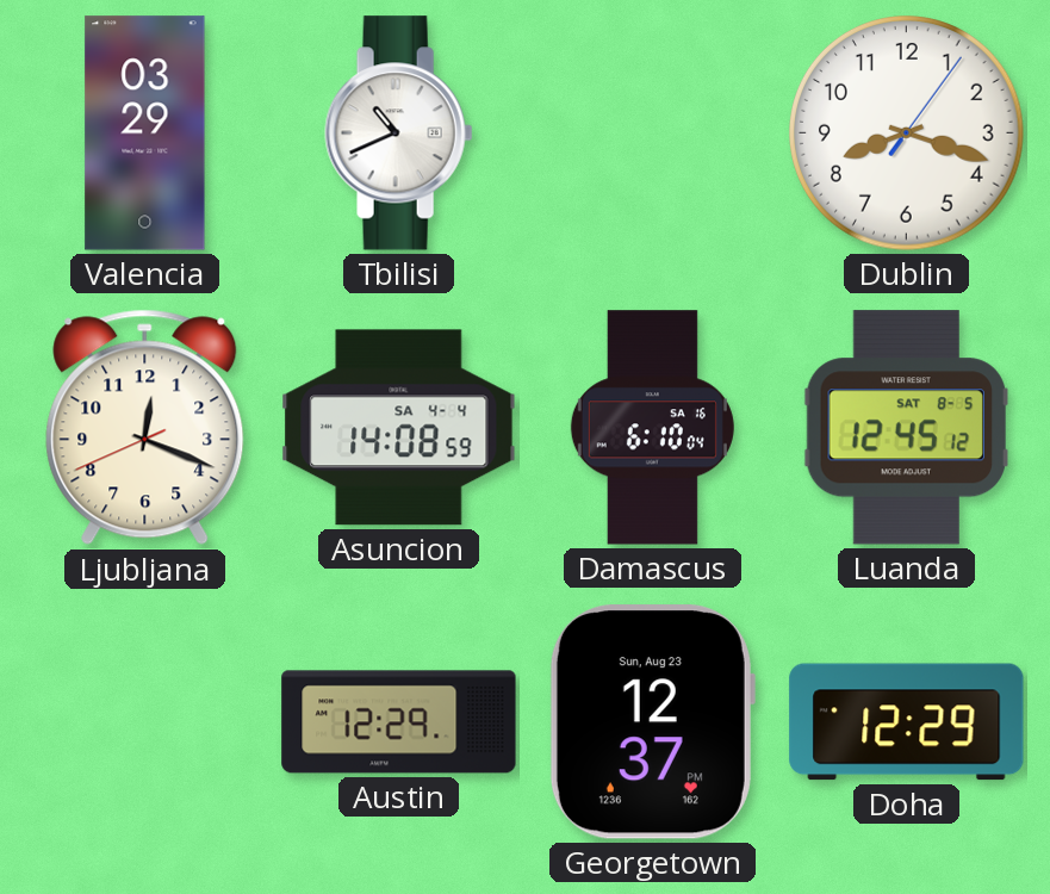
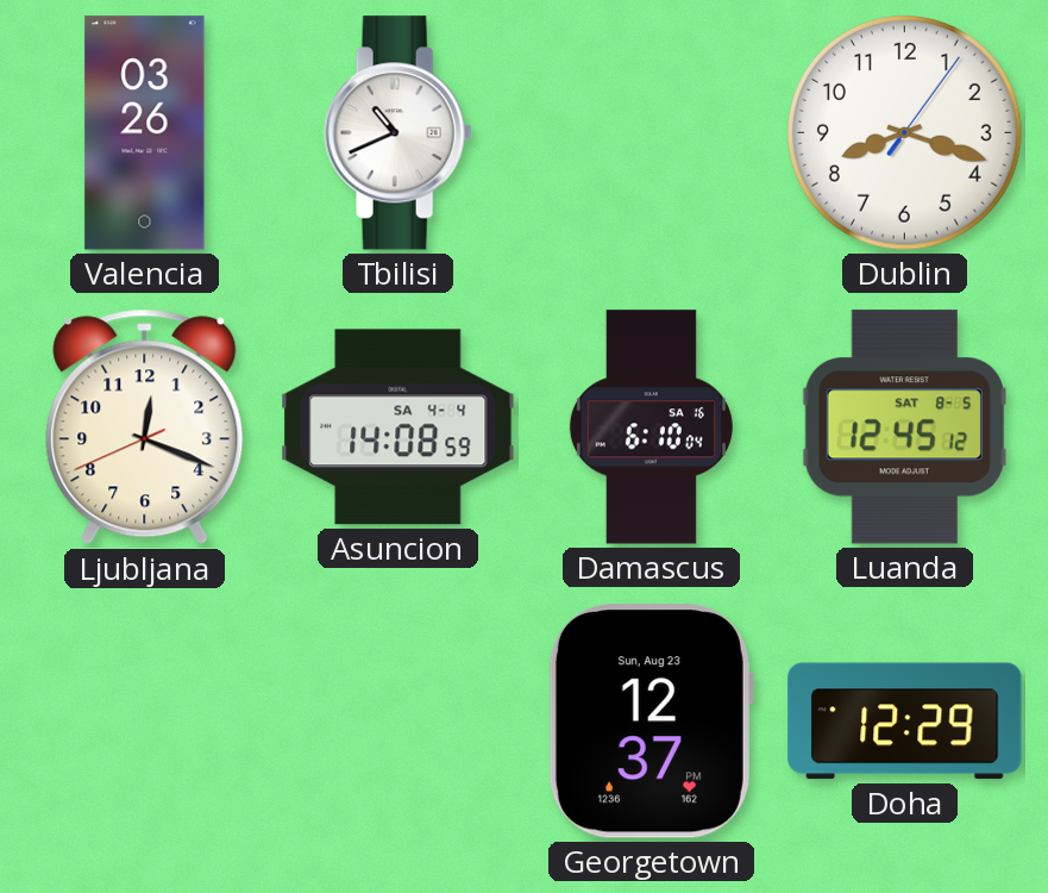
Valencia: 03:29 -> 03:26 (145, 133)
Austin: 12:29 -> none (399, 722)
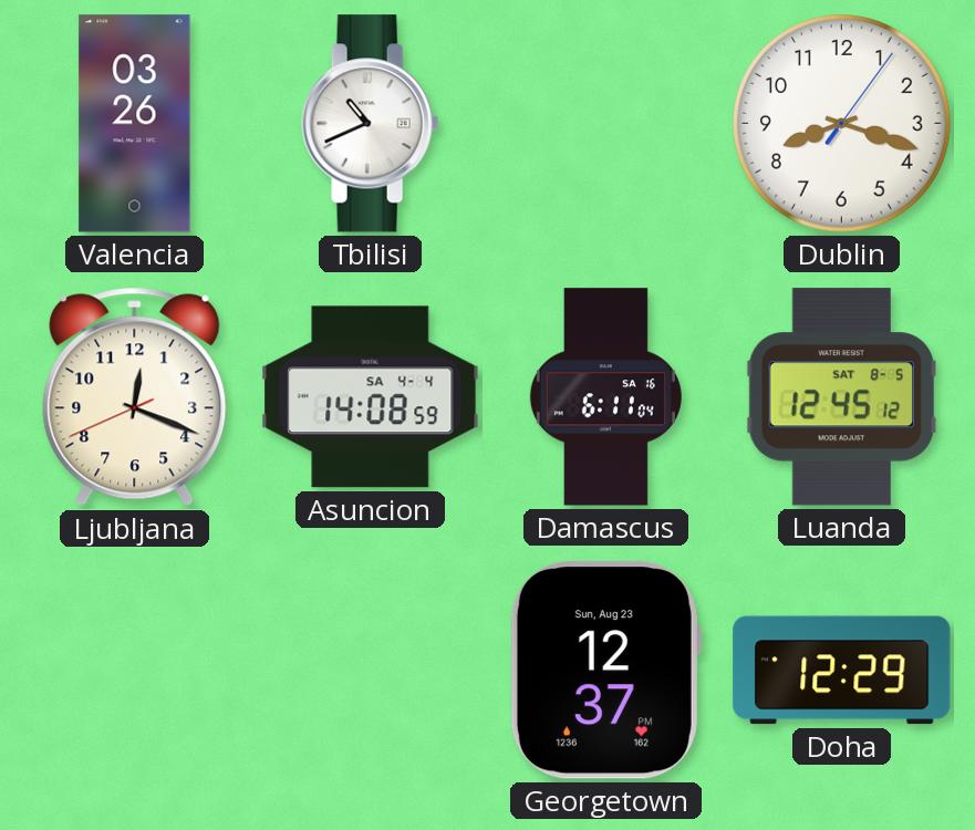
Damascus: 6:10 -> 6:11 (605, 397)
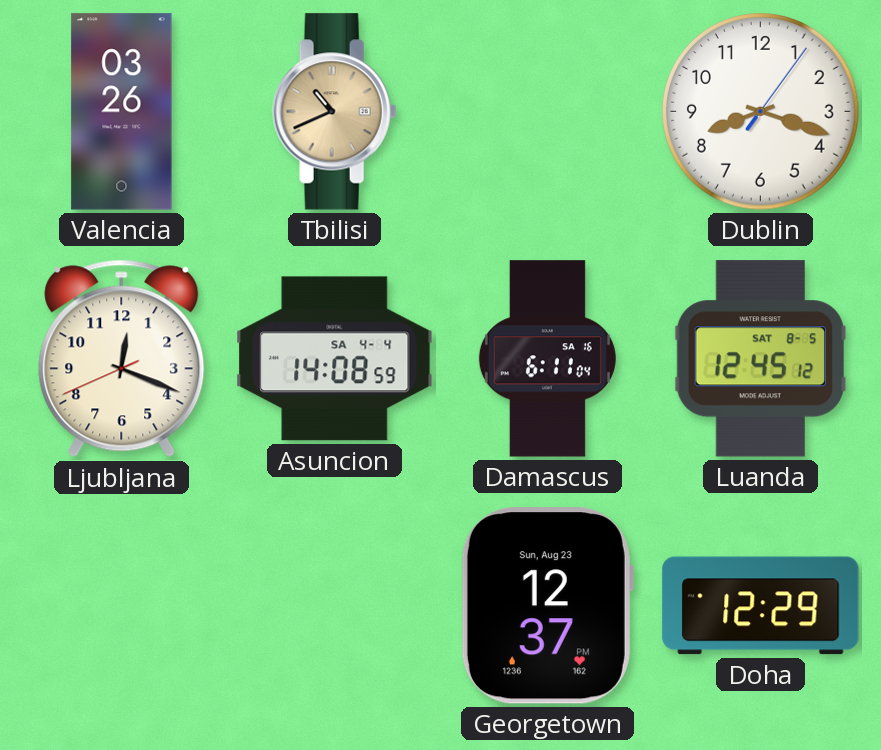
Tbilisi dial: white -> champagne (335, 112)
